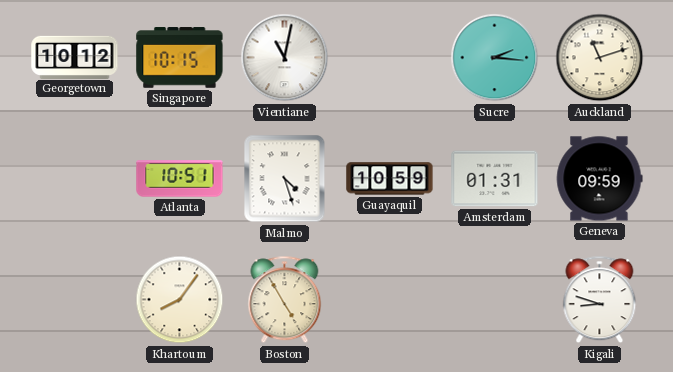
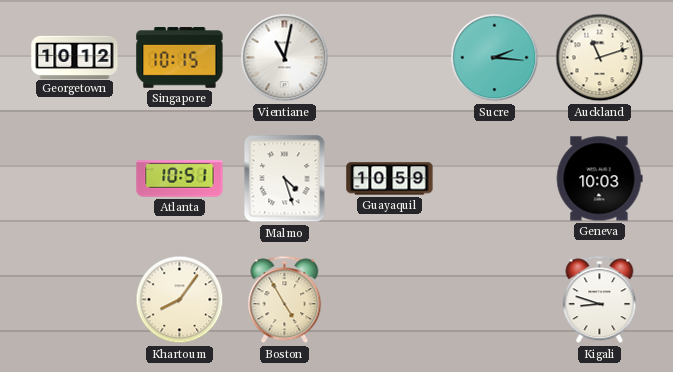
Amsterdam: 01:31 -> none (495, 179)
Geneva: 09:59 -> 10:03 (599, 179)
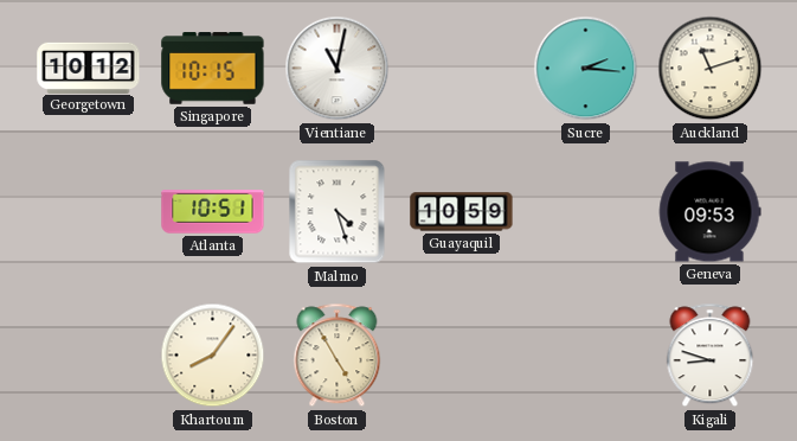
Geneva: 10:03 -> 09:53 (709, 212)
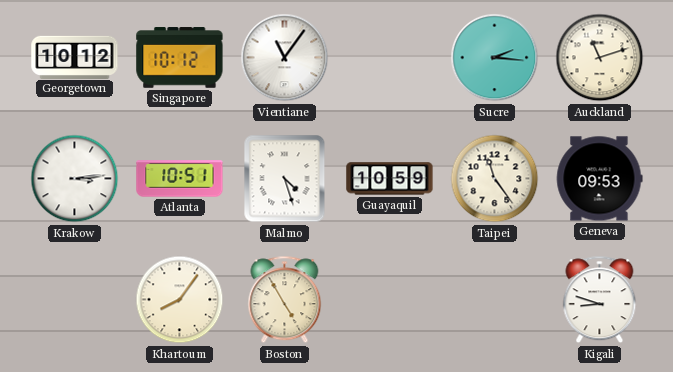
Singapore: 10:15 -> 10:12 (180, 58)
Vientiane: 11:02 -> 11:06 (285, 58)
Krakow: none -> 3:14 (75, 179)
Taipei: none -> 11:24 (495, 179)
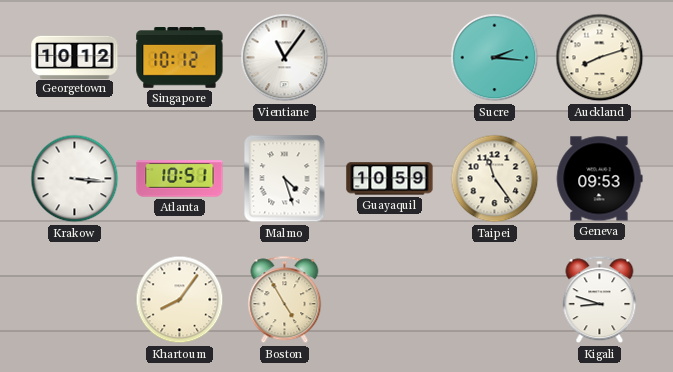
Auckland: 11:12 -> 8:12 (600, 58)
Krakow: 3:14 -> 3:16 (75, 179)
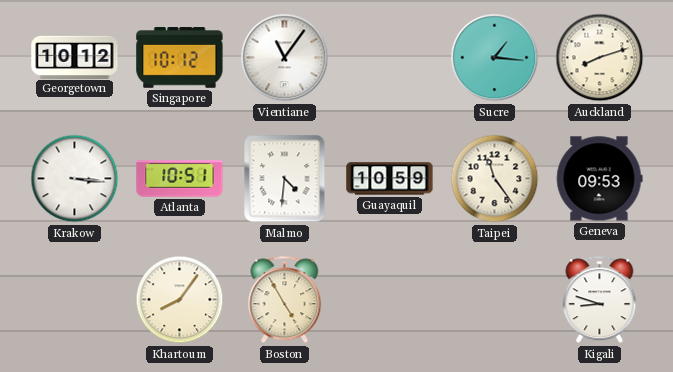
Sucre: 2:16 -> 1:16 (495, 58)
Malmo: 4:27 -> 4:31 (285, 179)
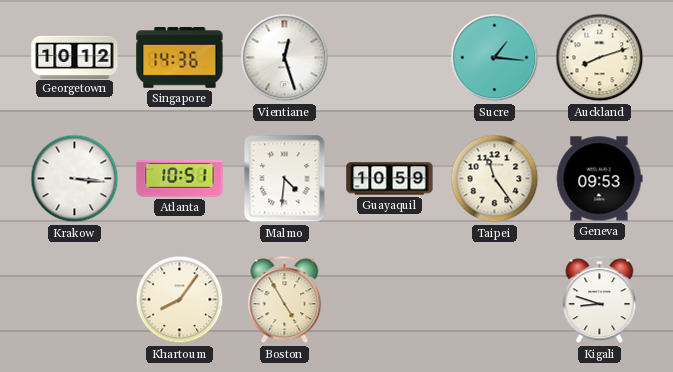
Singapore: 10:12 -> 14:36 (180, 58)
Vientiane: 11:06 -> 12:27 (285, 58)
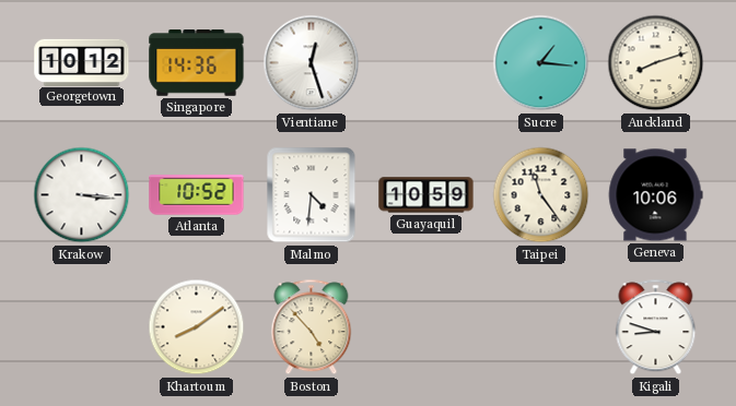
Atlanta: 10:51 -> 10:52 (197, 195)
Geneva: 09:53 -> 10:06 (655, 195)
Khartoum: 8:06 -> 8:09 (197, 327)
Boston: 4:55 -> 4:53 (312, 327)
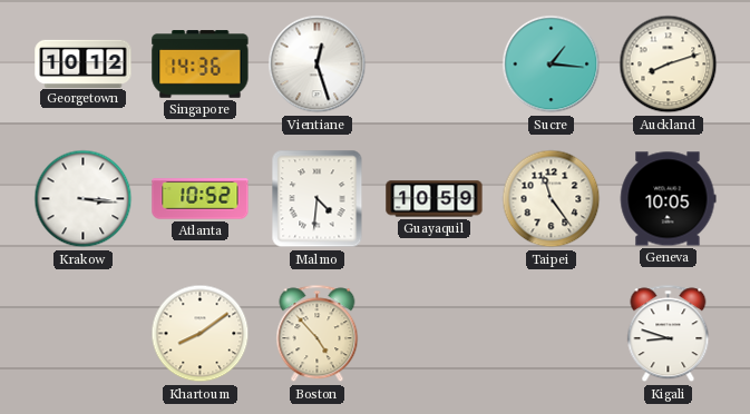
Geneva: 10:06 -> 10:05 (668, 199)
